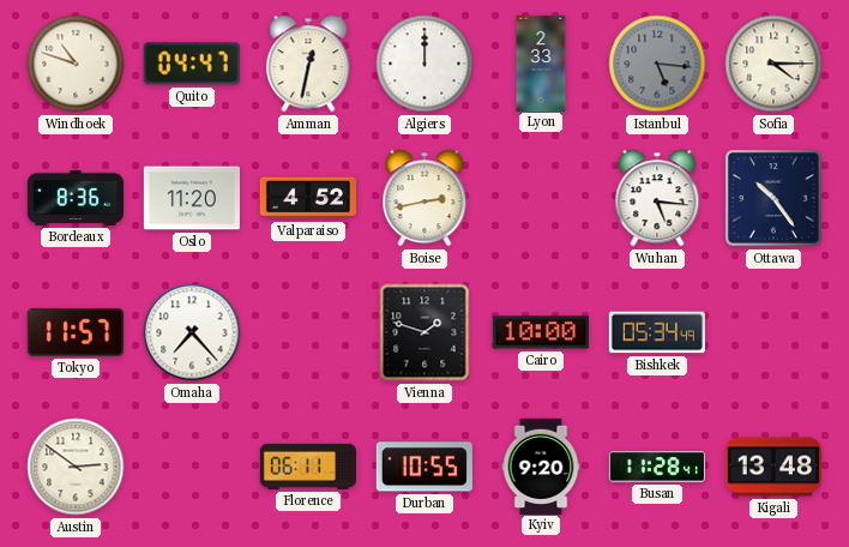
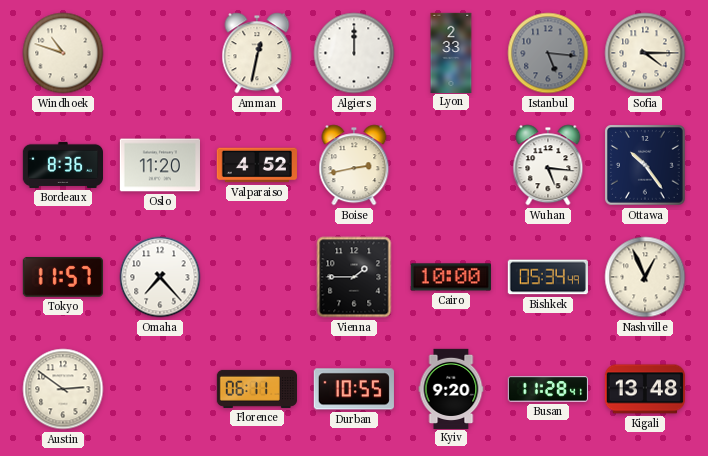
Quito: 04:47 -> none (192, 64)
Vienna: 1:48 -> 1:45 (354, 277)
Nashville: none -> 12:56 (645, 277)
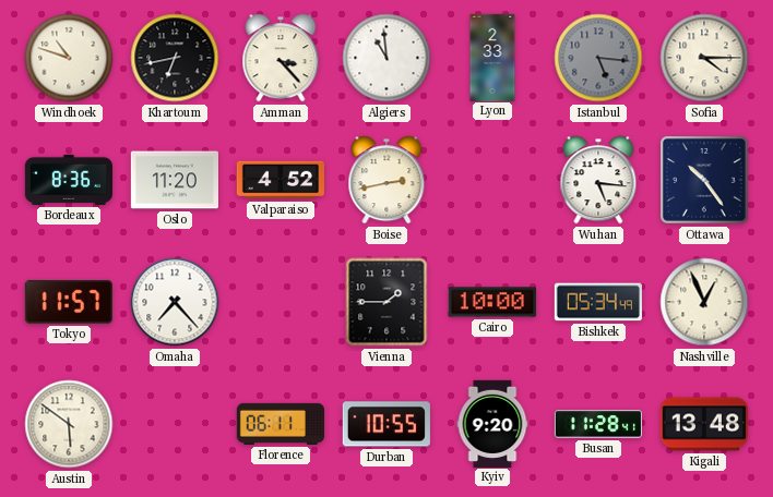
Khartoum: none -> 6:43 (175, 58)
Amman: 12:32 -> 3:23 (281, 58)
Algiers: 12:00 -> 10:59 (386, 58)
Austin: 2:51 -> 5:51 (69, 424)
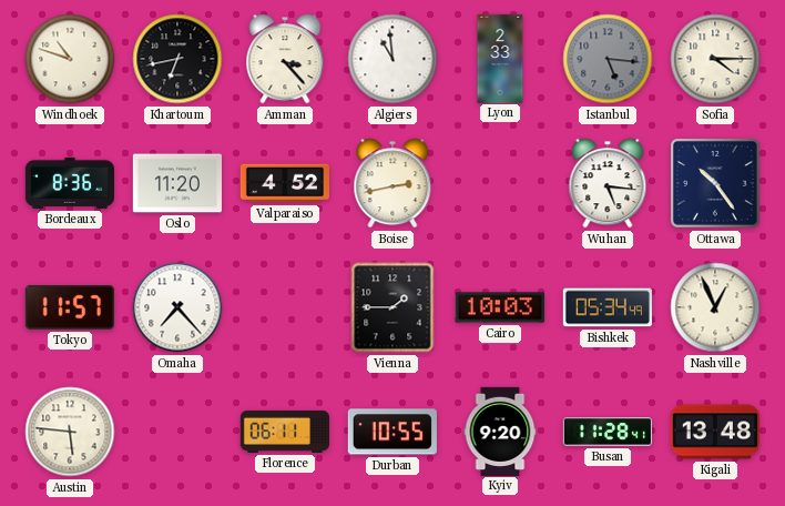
Cairo: 10:00 -> 10:03 (500, 307)
Austin: 5:51 -> 5:46 (70, 432)
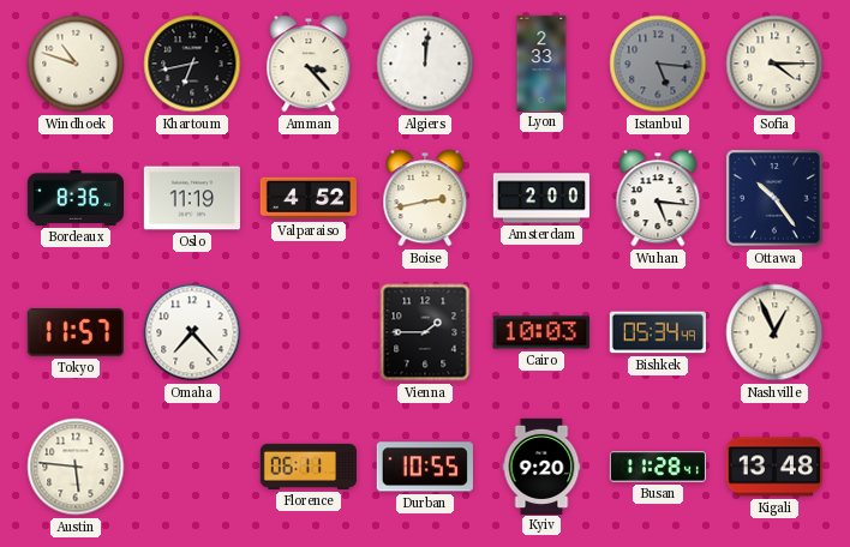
Algiers: 10:59 -> 12:01 (425, 64)
Oslo: 11:20 -> 11:19 (191, 198)
Amsterdam: none -> 2:00 (540, 198)
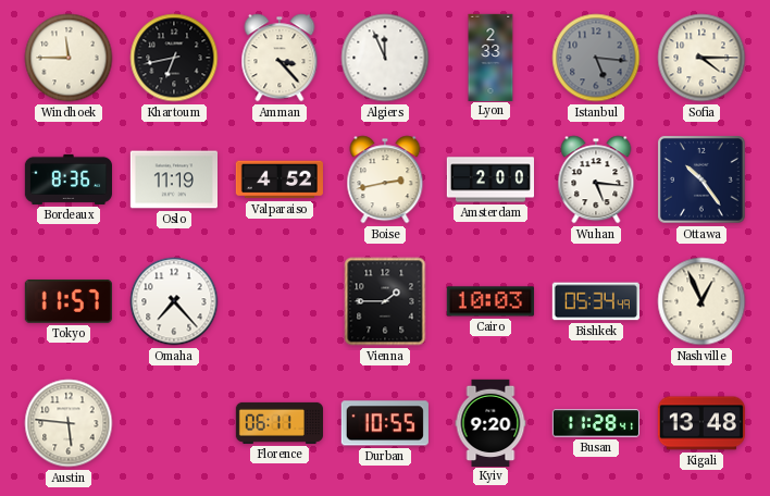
Windhoek: 10:48 -> 11:45 (69, 58)
Algiers: 12:01 -> 11:56 (385, 58)
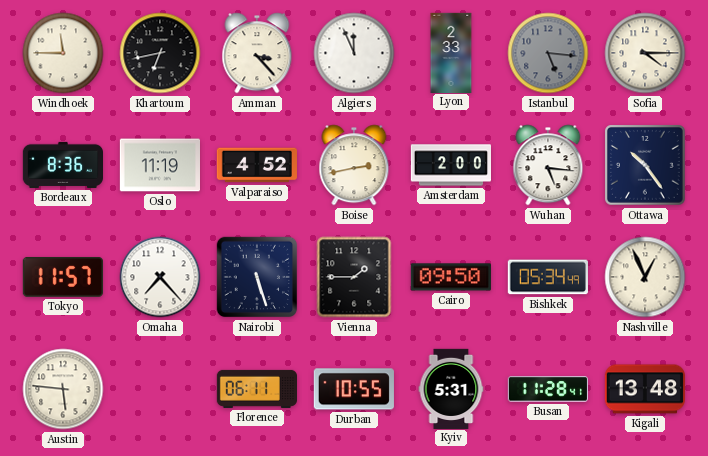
Nairobi: none -> 5:27 (257, 277)
Cairo: 10:03 -> 09:50 (451, 277)
Kyiv: 9:20 -> 5:31 (451, 388)
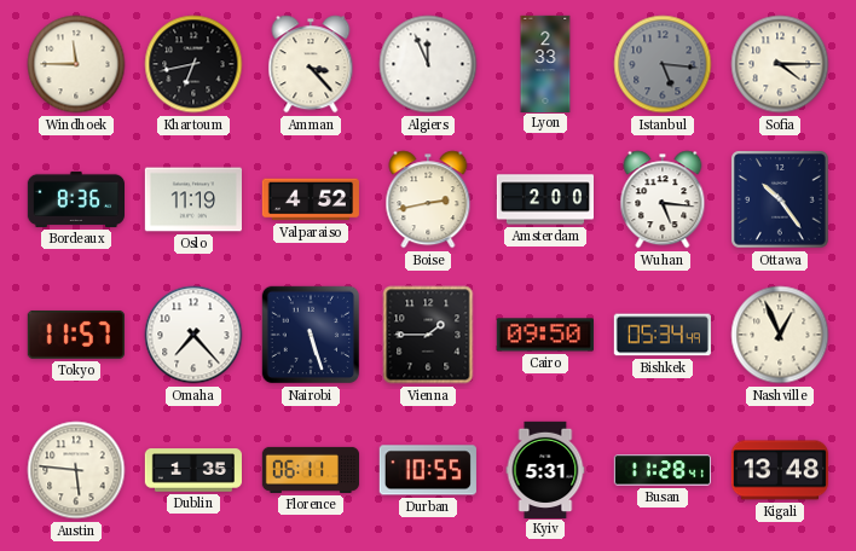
Dublin: none -> 1:35 (192, 470)
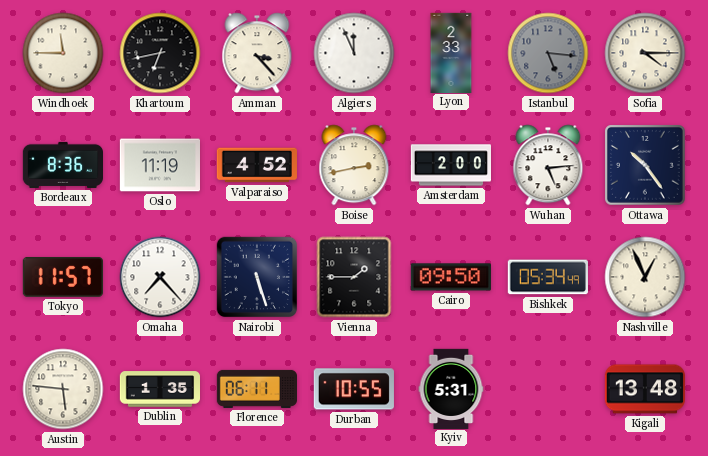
Wuhan: 5:16 -> 5:14 (548, 165)
Busan: 11:28 -> none (661, 470)
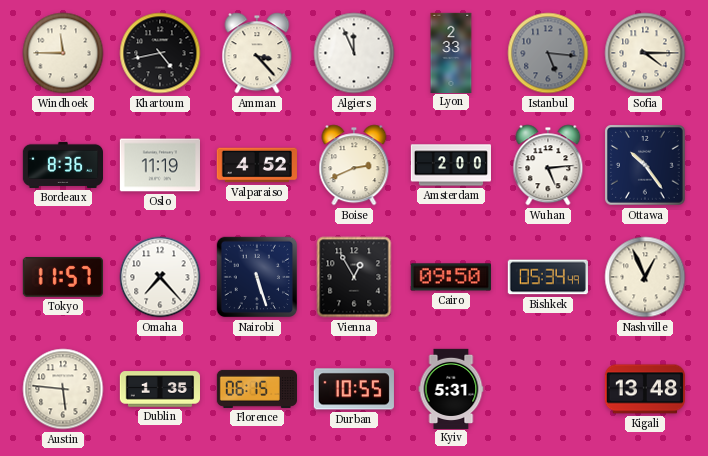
Khartoum: 6:43 -> 4:43 (160, 53)
Boise: 2:43 -> 2:41 (354, 165)
Vienna: 1:45 -> 12:55 (354, 277)
Florence: 06:11 -> 06:15 (256, 389)
